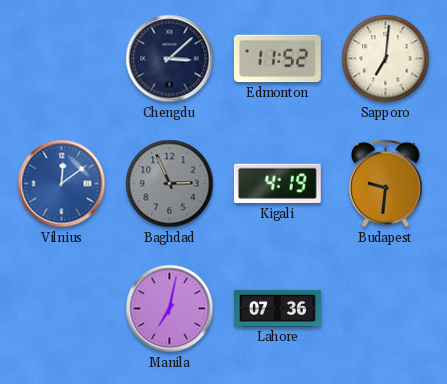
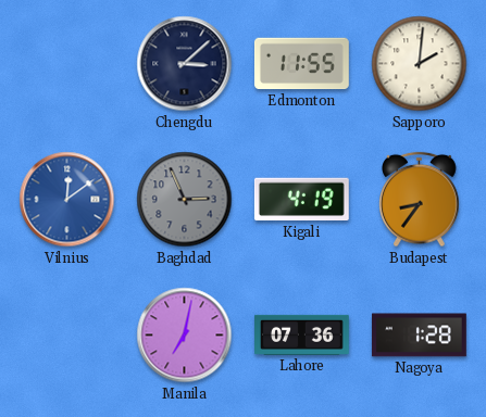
Edmonton: 11:52 -> 11:55 (301, 64)
Sapporo: 7:01 -> 2:01 (420, 64)
Budapest: 9:31 -> 8:36 (420, 200)
Nagoya: none -> 1:28 (419, 336)
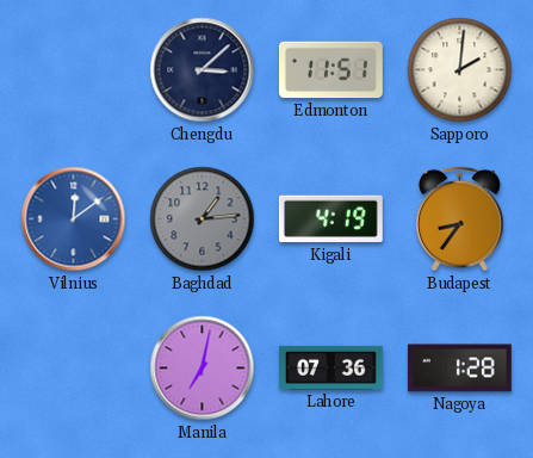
Edmonton: 11:55 -> 11:51 (330, 70)
Baghdad: 2:56 -> 1:14 (203, 219)
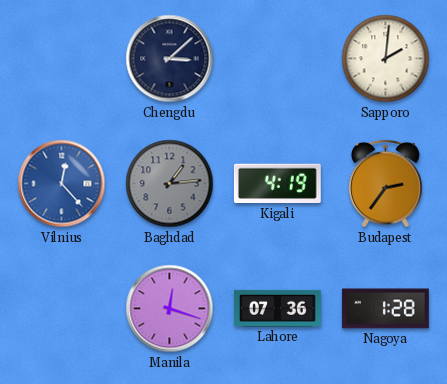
Edmonton: 11:51 -> none (330, 70)
Vilnius: 12:09 -> 12:23 (62, 184)
Budapest: 8:36 -> 2:36 (386, 184)
Manila: 7:02 -> 12:18 (170, 309)
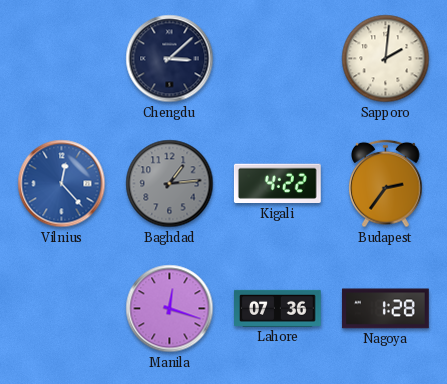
Kigali: 4:19 -> 4:22 (277, 184)
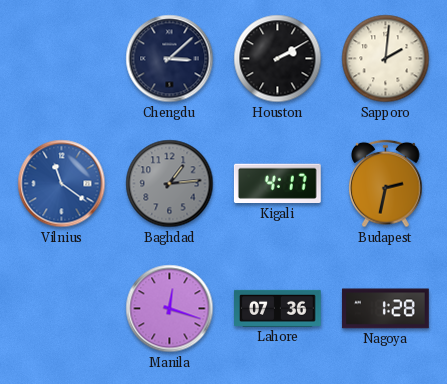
Houston: none -> 2:10 (278, 59)
Vilnius: 12:23 -> 11:21 (62, 184)
Kigali: 4:22 -> 4:17 (277, 184)
Budapest: 2:36 -> 2:32 (386, 184)
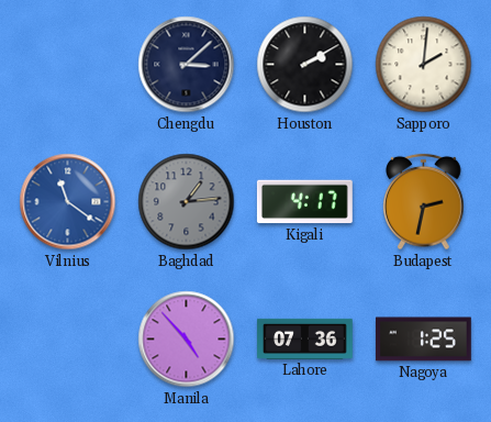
Manila: 12:18 -> 4:53 (187, 340)
Nagoya: 1:28 -> 1:25 (423, 340)
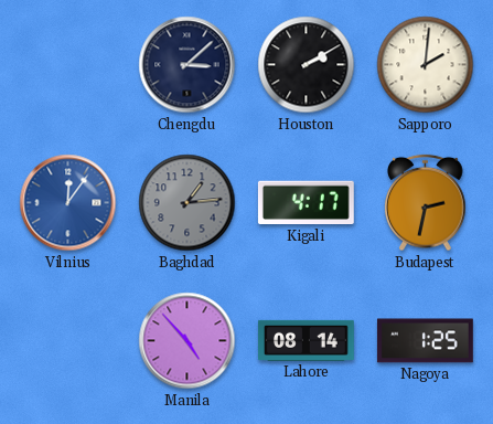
Vilnius: 11:21 -> 12:06 (68, 203)
Lahore: 07:36 -> 08:14 (307, 340)
